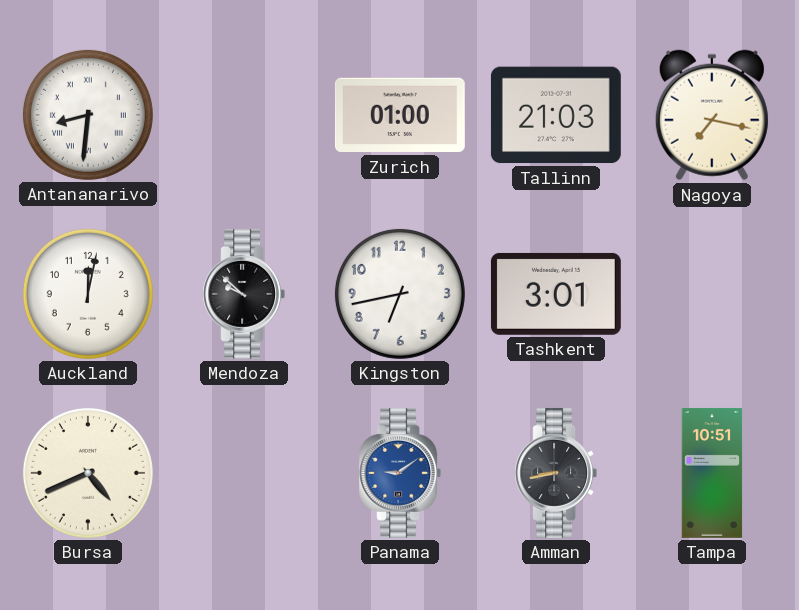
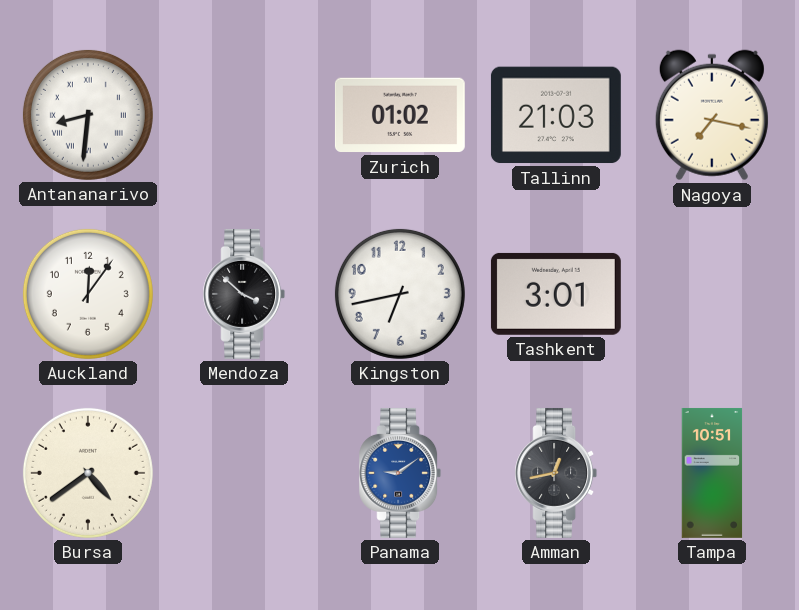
Zurich: 01:00 -> 01:02 (400, 115)
Auckland: 12:02 -> 12:06 (88, 294)
Mendoza: 9:52 -> 3:52 (244, 294)
Bursa: 4:41 -> 4:39 (88, 473)
Amman: 8:43 -> 12:43 (556, 473)
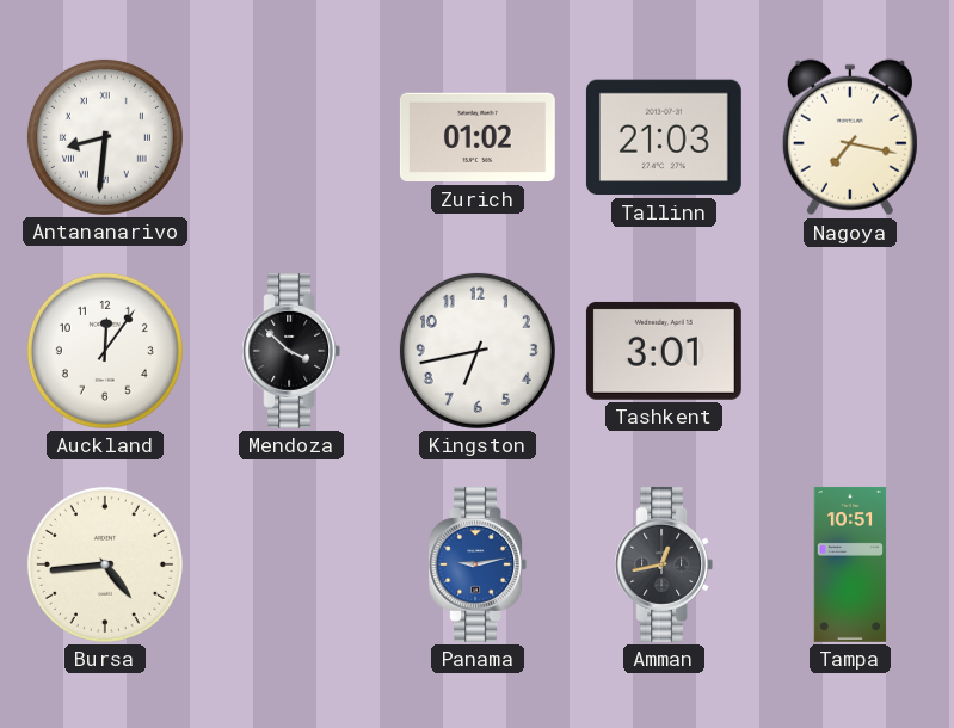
Bursa: 4:39 -> 4:44 (105, 564)
Panama: 9:09 -> 9:13 (478, 564)
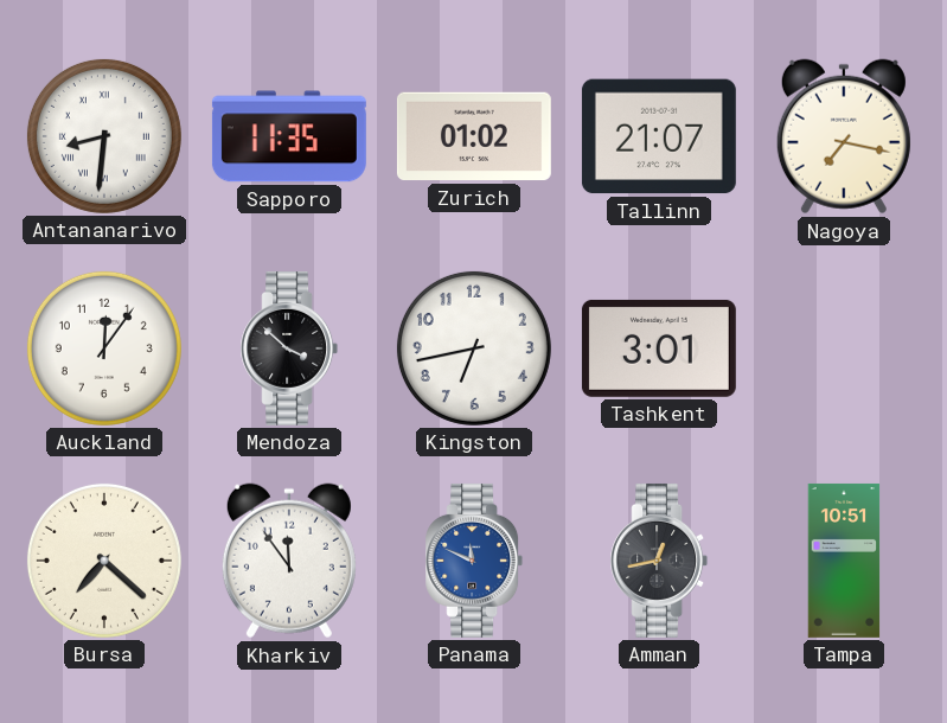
Sapporo: none -> 11:35 (289, 136)
Tallinn: 21:03 -> 21:07 (659, 136)
Bursa: 4:44 -> 7:22 (104, 561)
Kharkiv: none -> 11:54 (289, 561)
Panama: 9:13 -> 11:49 (474, 561)
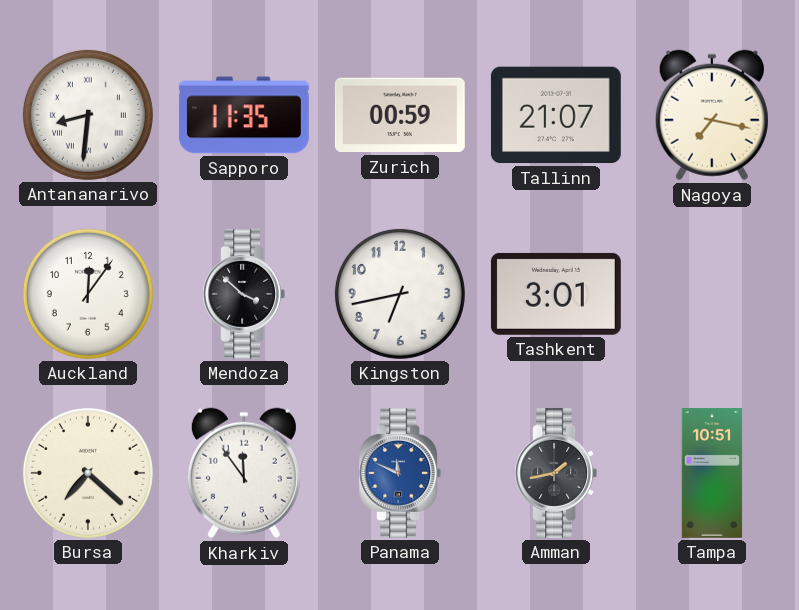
Zurich: 01:02 -> 00:59 (400, 115)
Amman: 12:43 -> 1:43 (556, 473)
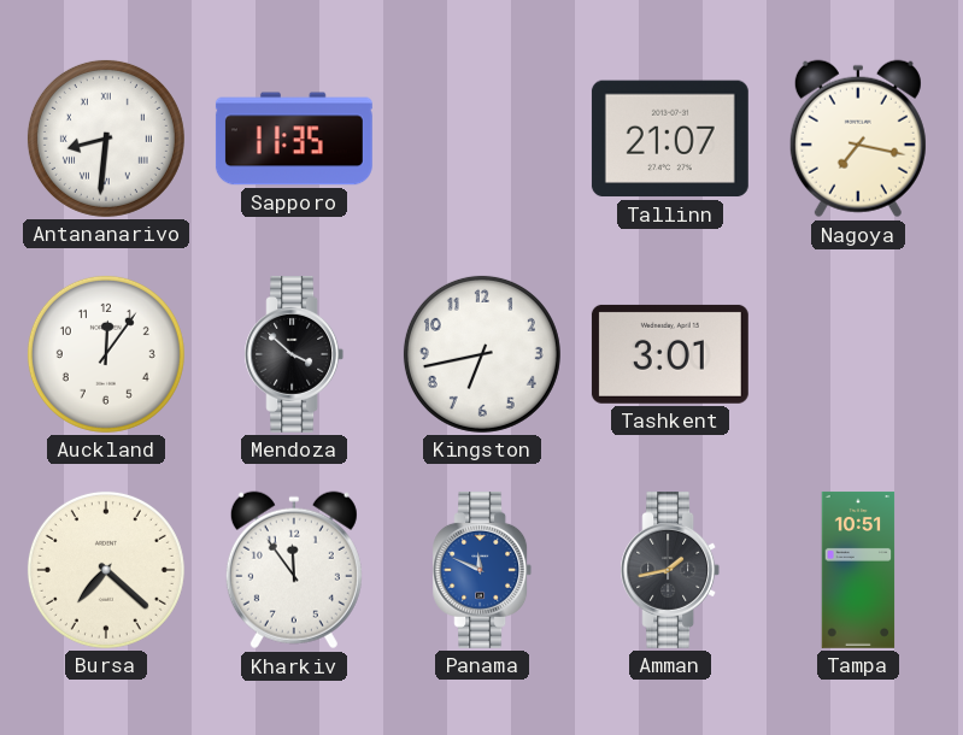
Zurich: 00:59 -> none (400, 115)
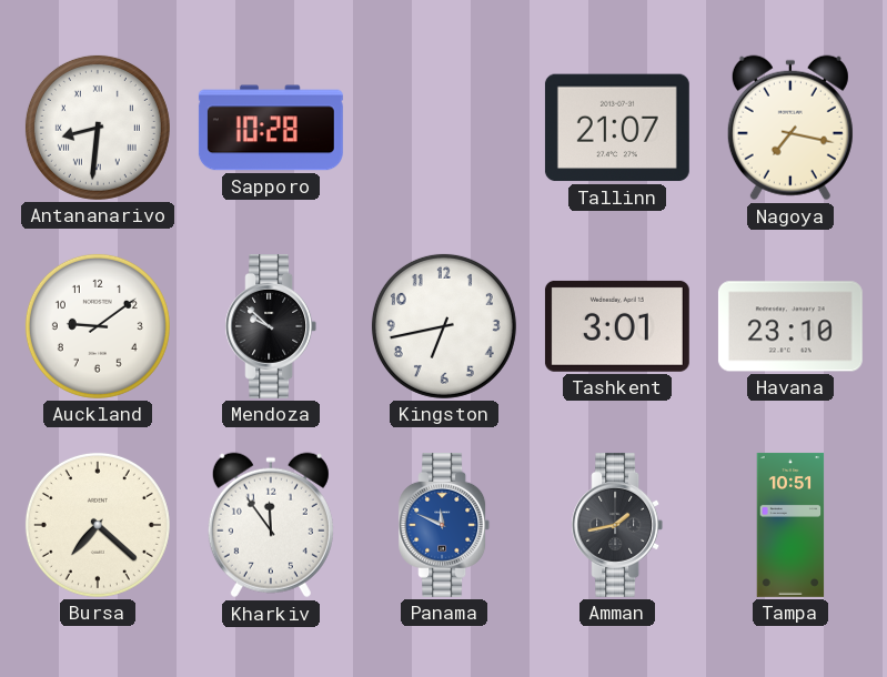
Sapporo: 11:35 -> 10:28 (271, 128)
Auckland: 12:06 -> 9:09 (98, 326)
Mendoza: 3:52 -> 9:52 (271, 326)
Havana: none -> 23:10 (790, 326)
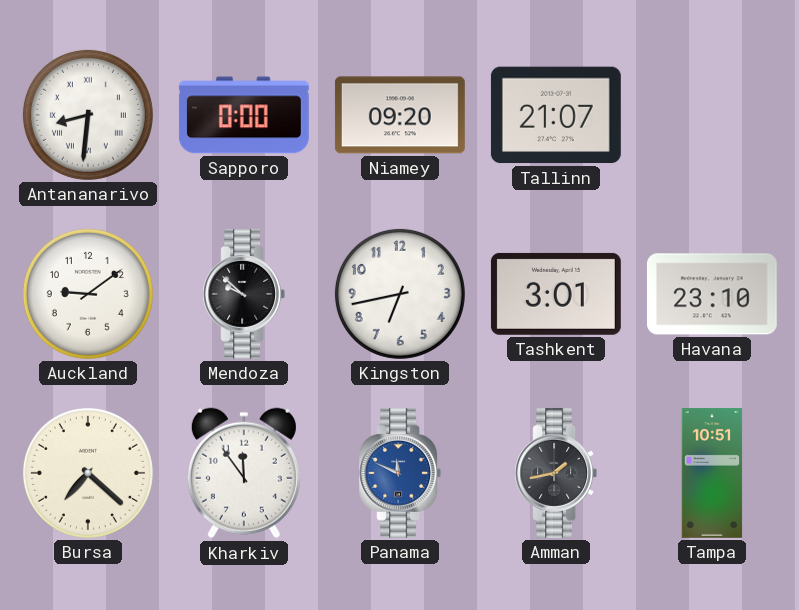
Sapporo: 10:28 -> 0:00 (244, 115)
Niamey: none -> 09:20 (400, 115)
Nagoya: 7:17 -> none (790, 128)
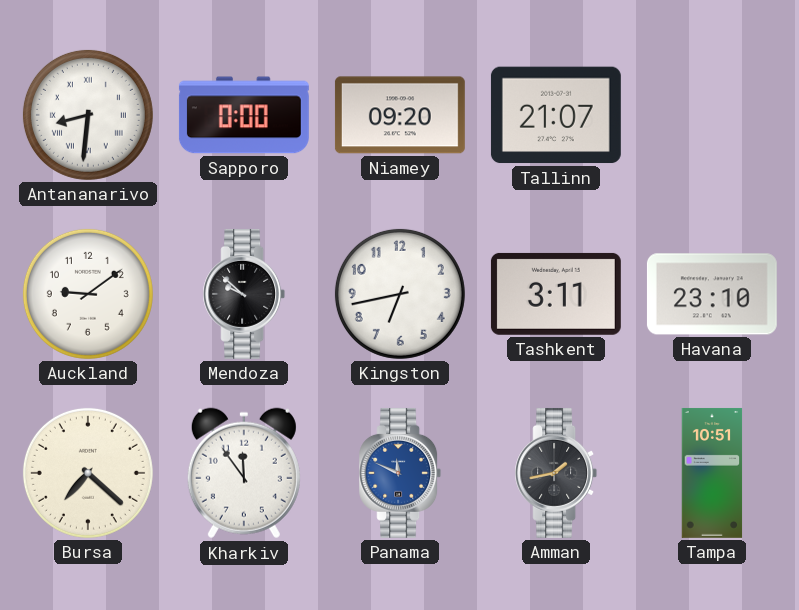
Tashkent: 3:01 -> 3:11 (556, 294)
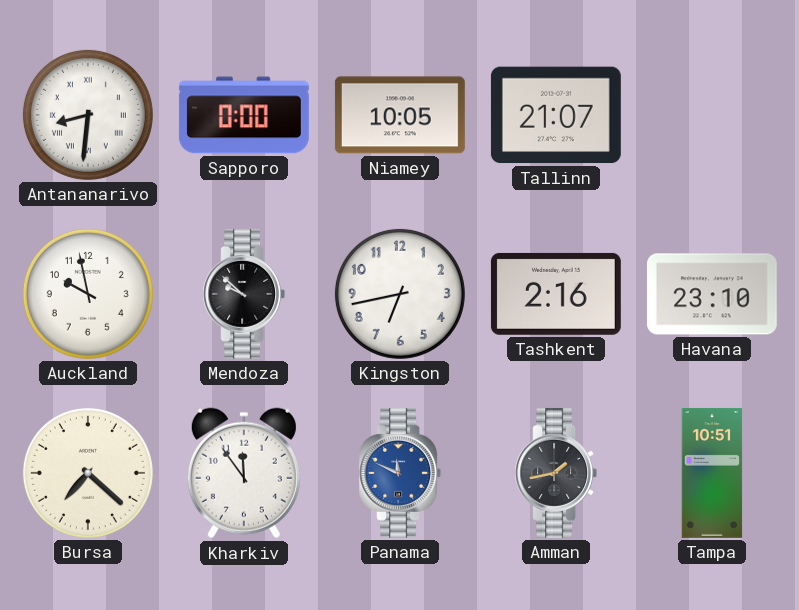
Niamey: 09:20 -> 10:05 (400, 115)
Auckland: 9:09 -> 9:58 (88, 294)
Tashkent: 3:11 -> 2:16 (556, 294)
